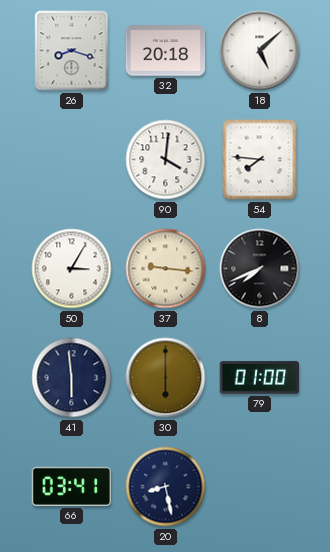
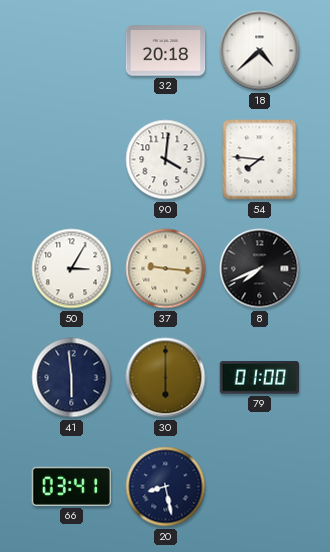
26: 8:18 -> none (72, 51)
18: 5:08 -> 4:38 (260, 51)
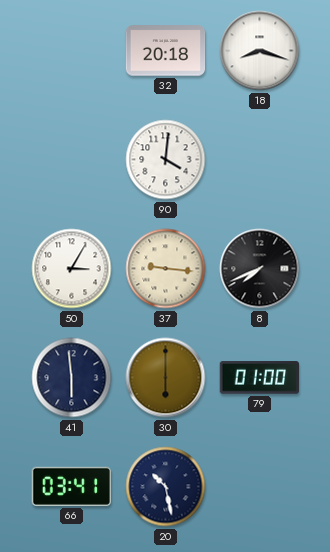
18: 4:38 -> 8:18 (260, 51)
54: 7:46 -> none (260, 160)
20: 8:28 -> 10:28 (166, 487)
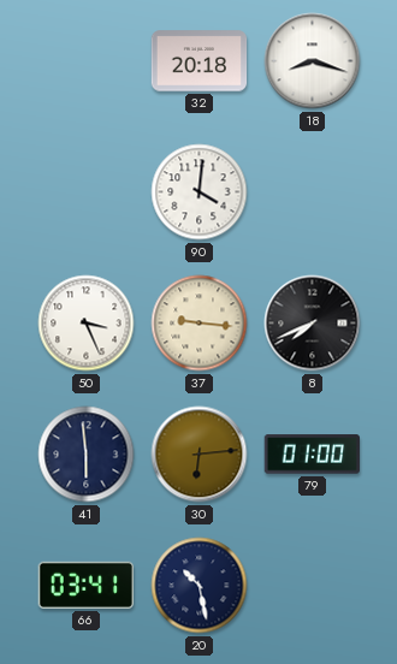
50: 3:05 -> 3:26 (87, 324)
30: 6:00 -> 6:14 (200, 455)
